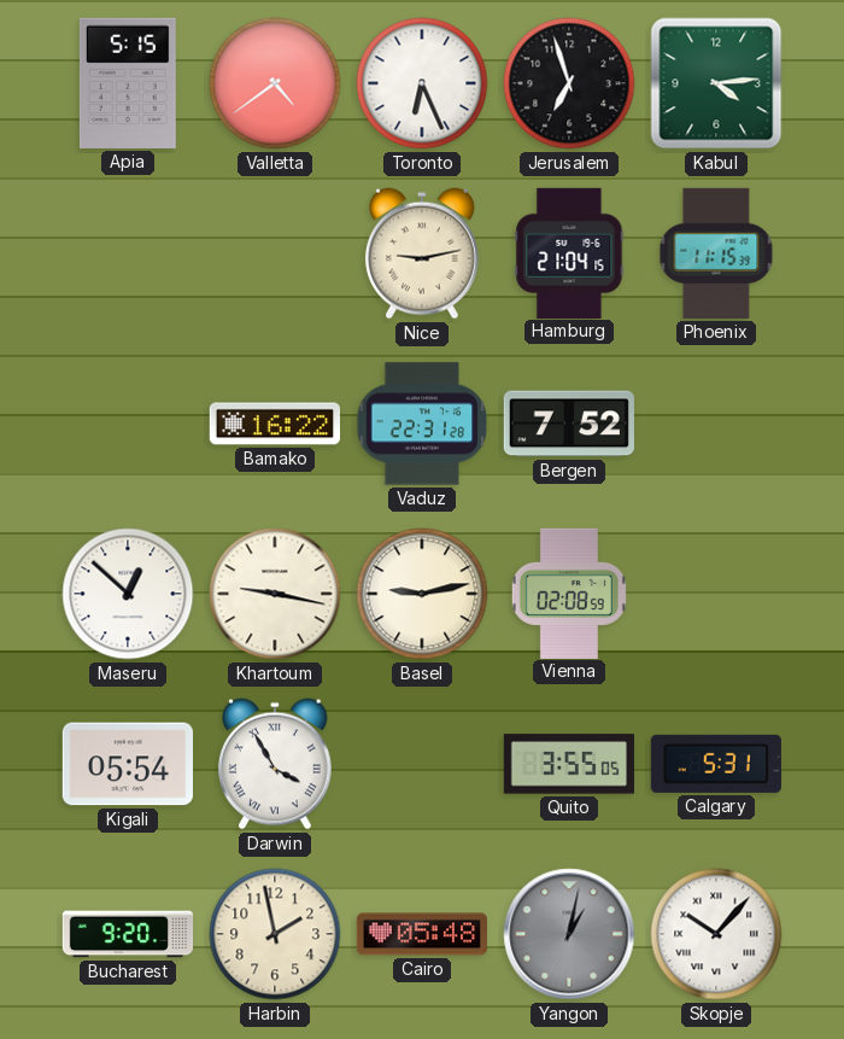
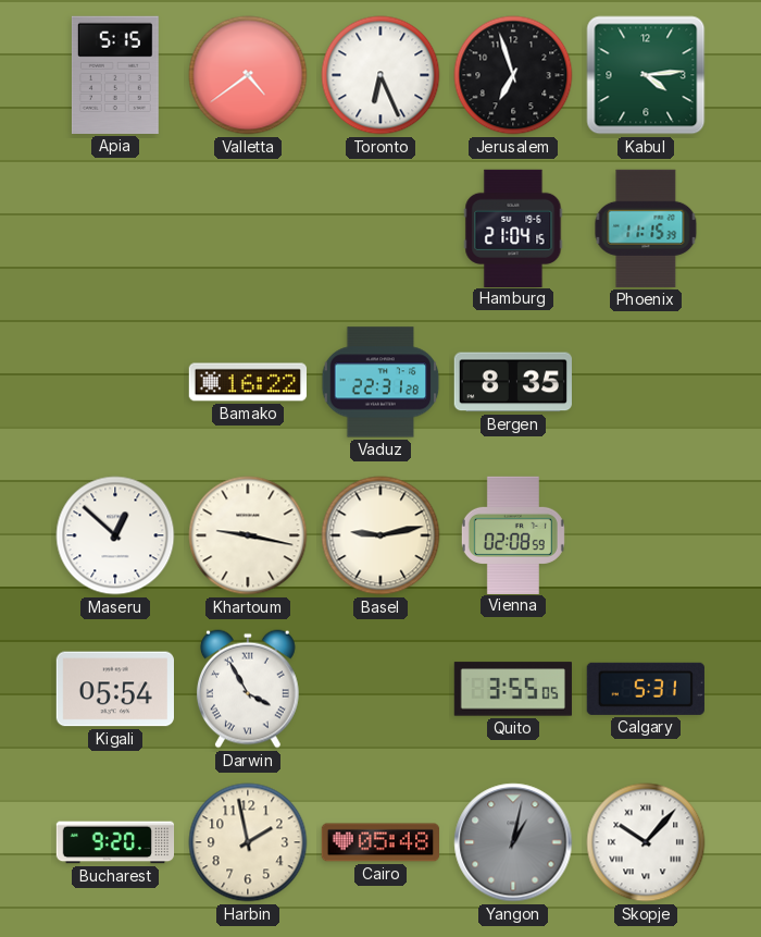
Nice: 9:13 -> none (422, 253)
Bergen: 7:52 -> 8:35 (513, 382)
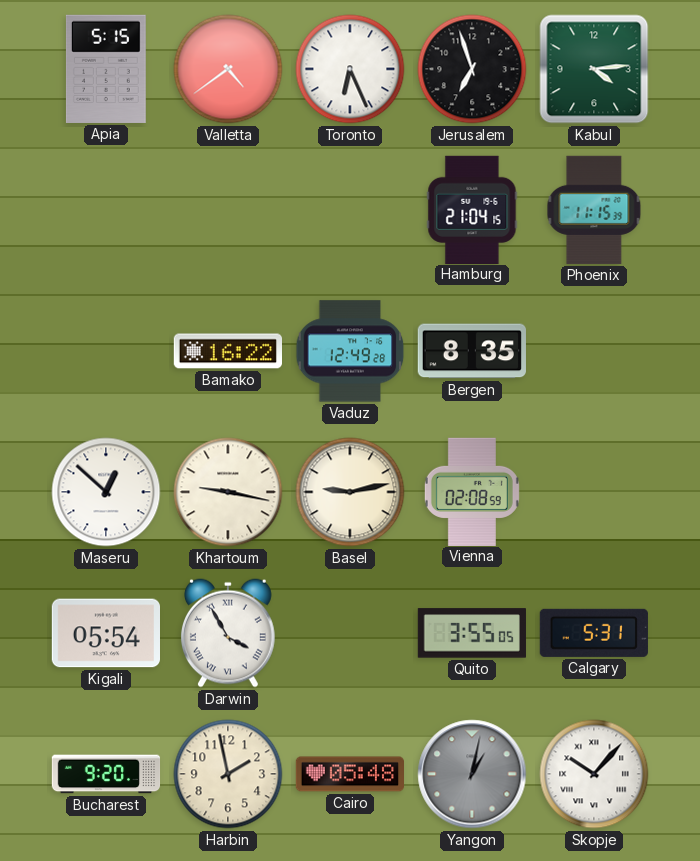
Vaduz: 22:31 -> 12:49 (350, 351)
